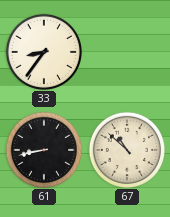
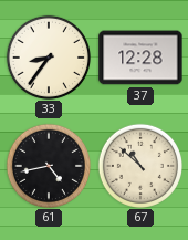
37: none -> 12:28 (140, 58)
61: 8:43 -> 4:43 (48, 165)
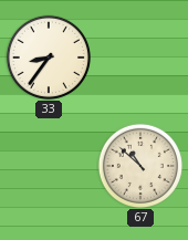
37: 12:28 -> none (140, 58)
61: 4:43 -> none (48, 165)
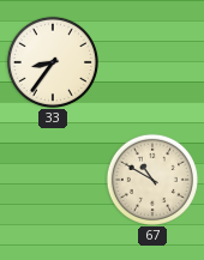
67: 10:52 -> 10:50 (151, 179)
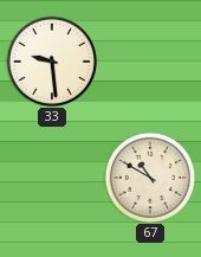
33: 8:36 -> 9:29 (51, 60)
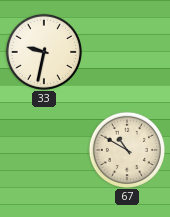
33: 9:29 -> 9:32 (43, 51)
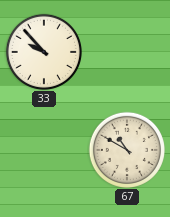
33: 9:32 -> 9:53 (43, 51)
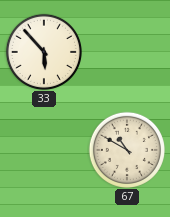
33: 9:53 -> 5:53 (43, 51)
